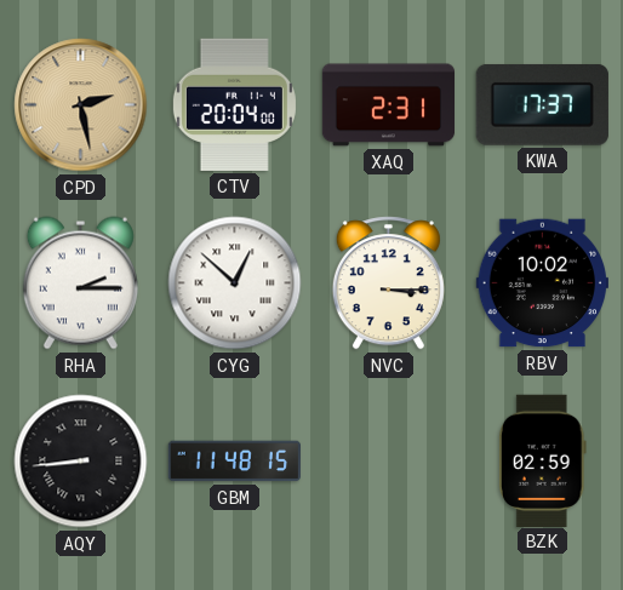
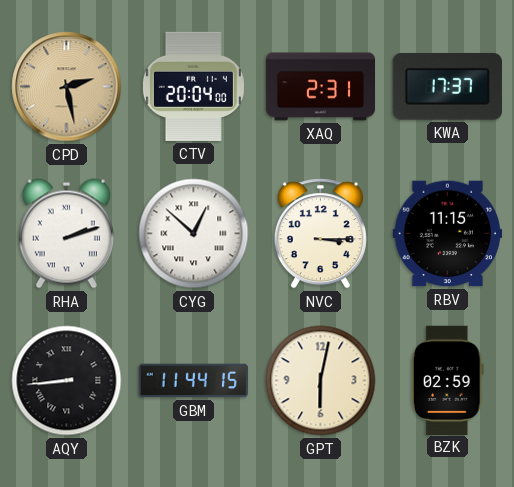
RHA: 2:15 -> 2:12 (66, 234)
RBV: 10:02 -> 11:15 (447, 234)
GBM: 11:48 -> 11:44 (193, 381)
GPT: none -> 6:02 (321, 381)
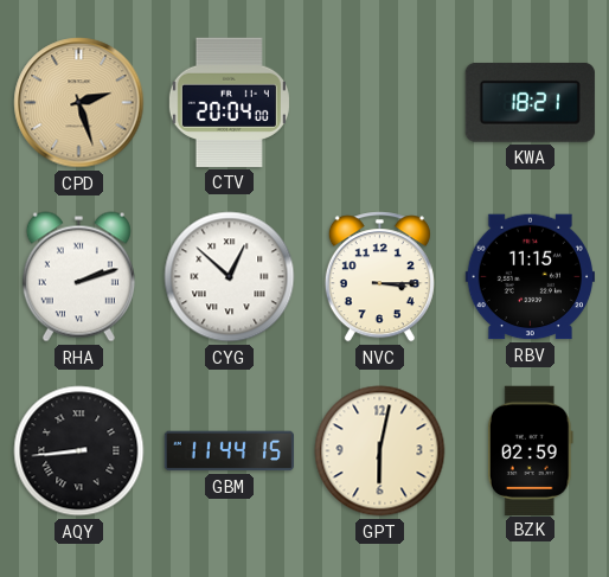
CPD: 2:28 -> 2:27 (79, 103)
XAQ: 2:31 -> none (321, 87)
KWA: 17:37 -> 18:21 (530, 103)
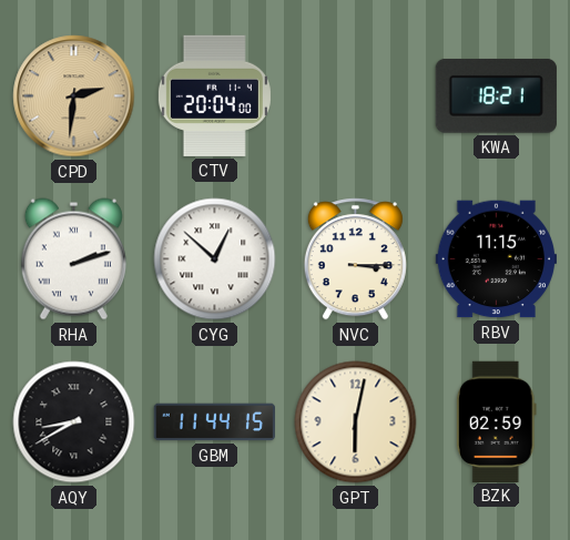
CPD: 2:27 -> 2:31 (74, 96)
AQY: 8:44 -> 8:40 (74, 422)
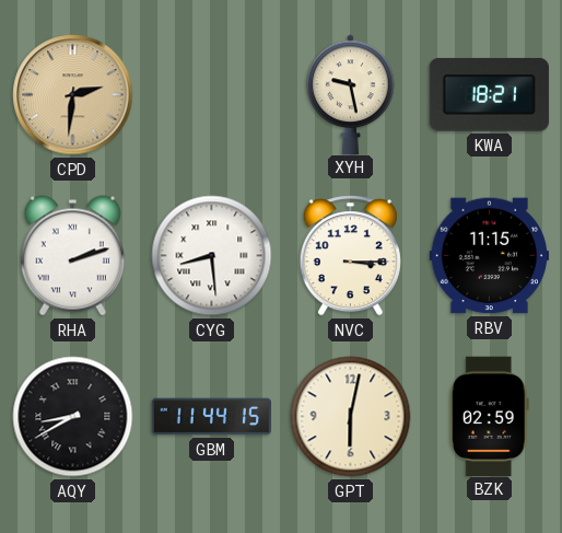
CTV: 20:04 -> none (214, 95)
XYH: none -> 9:28 (351, 94)
CYG: 12:52 -> 8:29 (212, 256)
